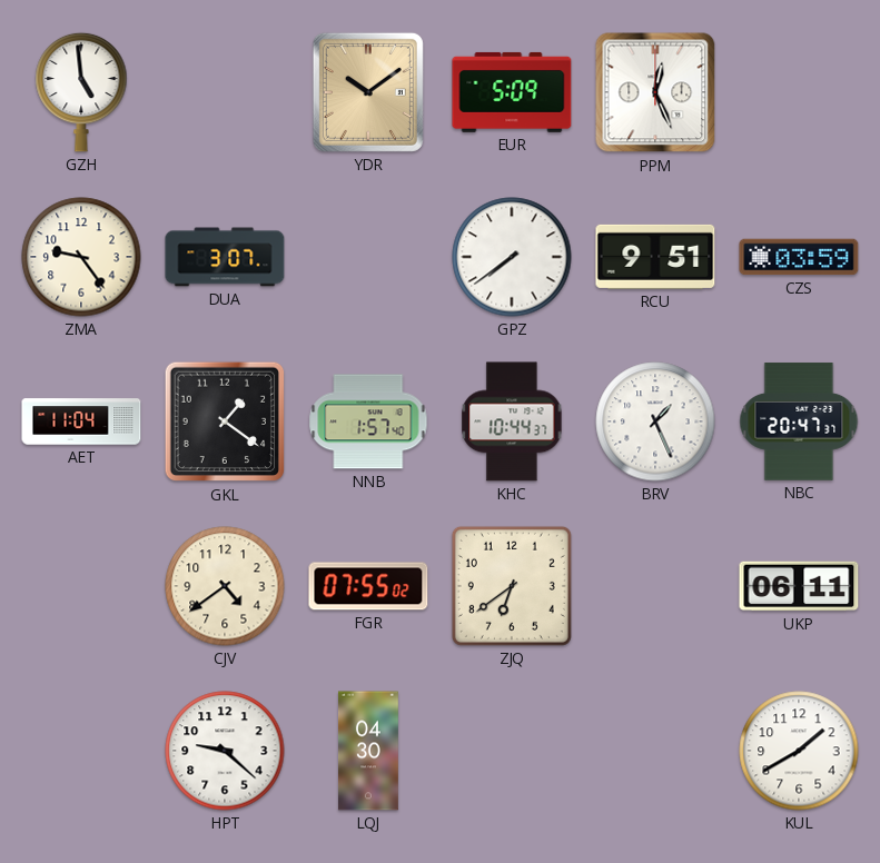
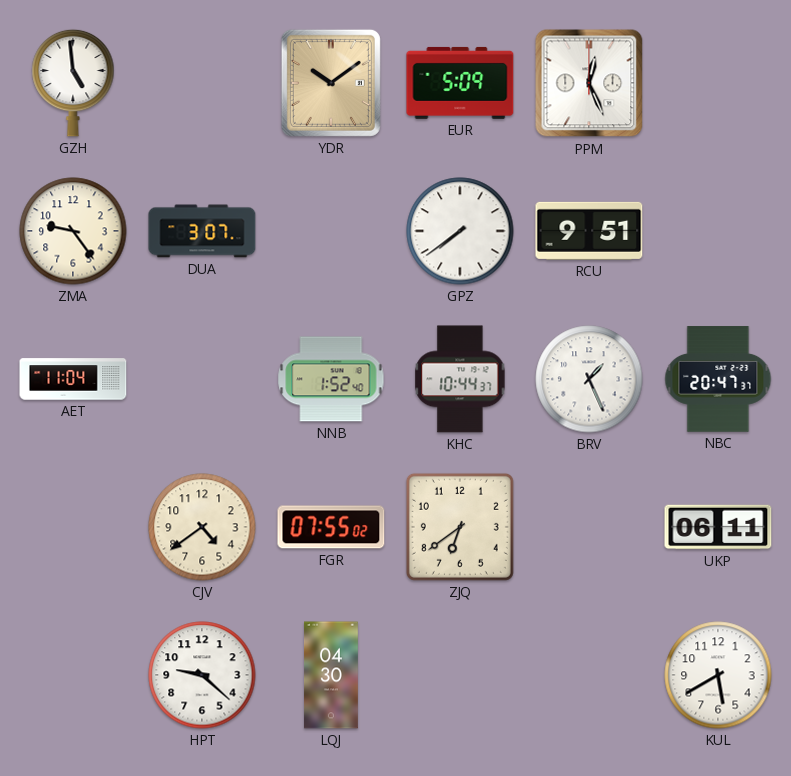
CZS: 03:59 -> none (799, 257)
GKL: 1:21 -> none (225, 421)
NNB: 1:57 -> 1:52 (331, 379)
KUL: 1:40 -> 5:40 (718, 675)
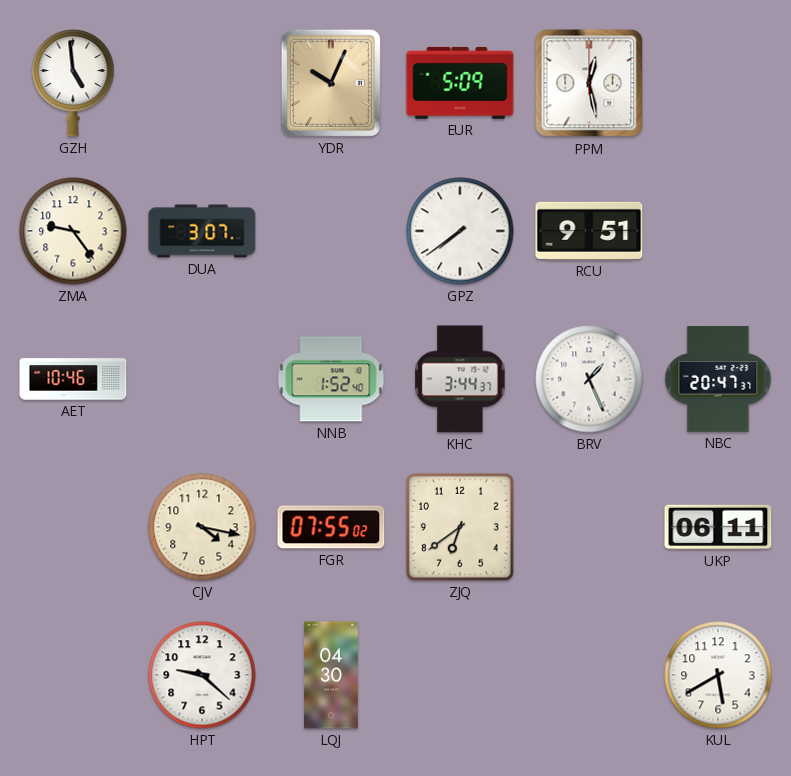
YDR: 10:09 -> 10:04 (331, 83)
PPM: 12:26 -> 12:28 (589, 83)
AET: 11:04 -> 10:46 (73, 379)
KHC: 10:44 -> 3:44 (460, 379)
CJV: 4:39 -> 4:17 (202, 527)
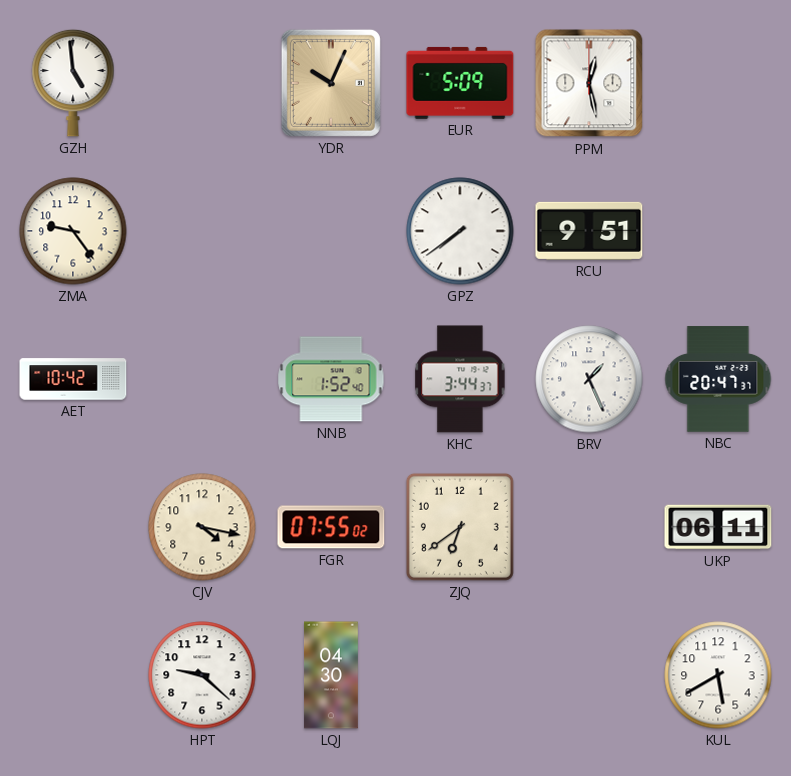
DUA: 3:07 -> none (202, 231)
AET: 10:46 -> 10:42 (73, 379)
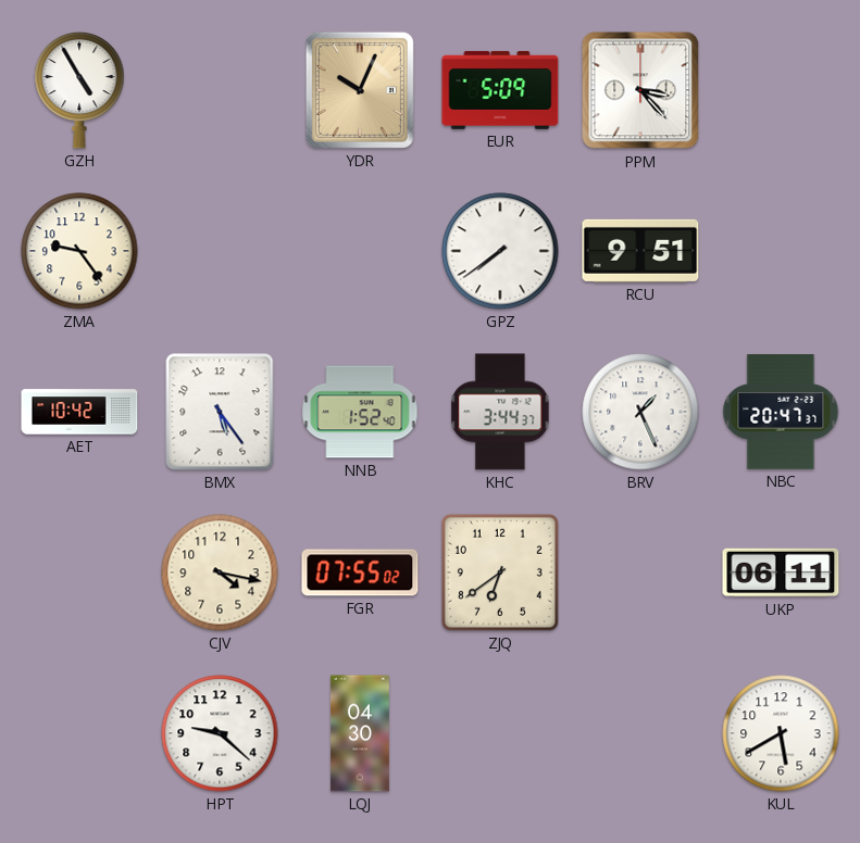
GZH: 4:59 -> 4:55 (79, 90)
PPM: 12:28 -> 3:23 (640, 90)
BMX: none -> 5:24 (220, 412)
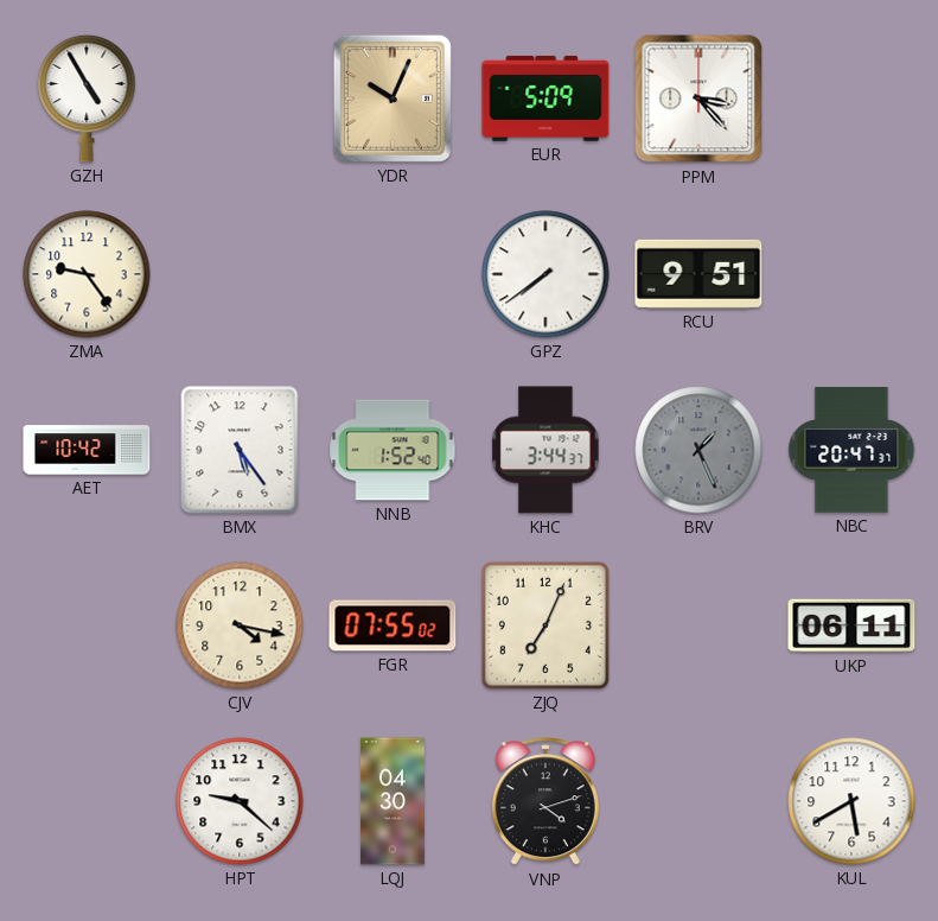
BRV dial: white -> grey (698, 450)
ZJQ: 6:39 -> 7:04 (545, 625)
VNP: none -> 4:12 (545, 802)
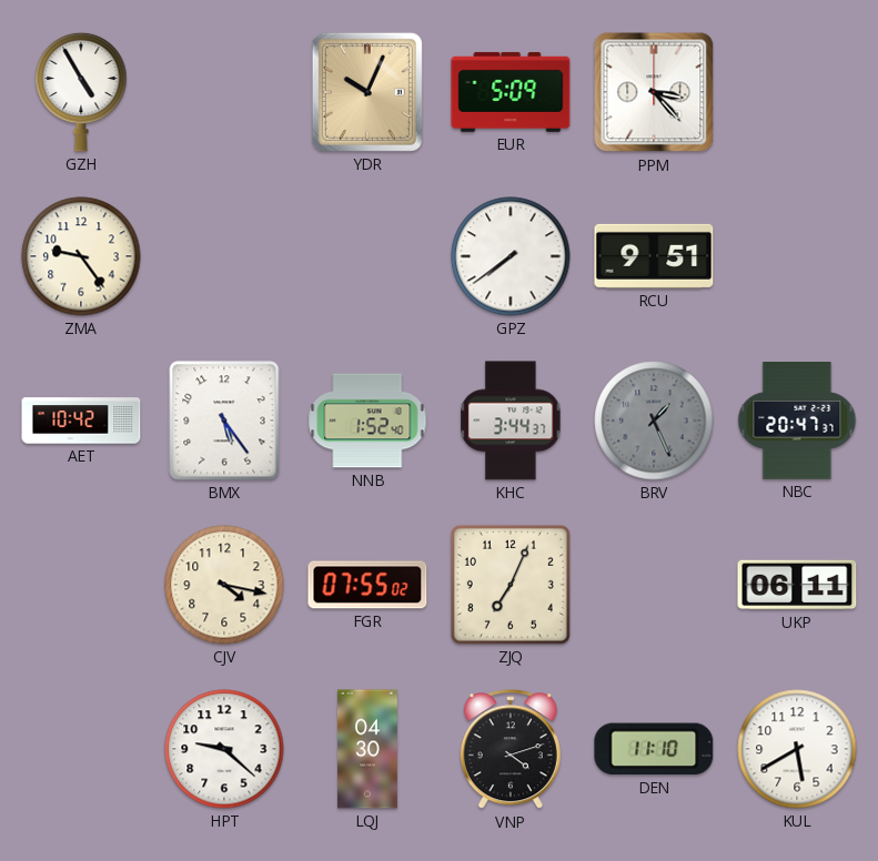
DEN: none -> 11:10 (654, 749)
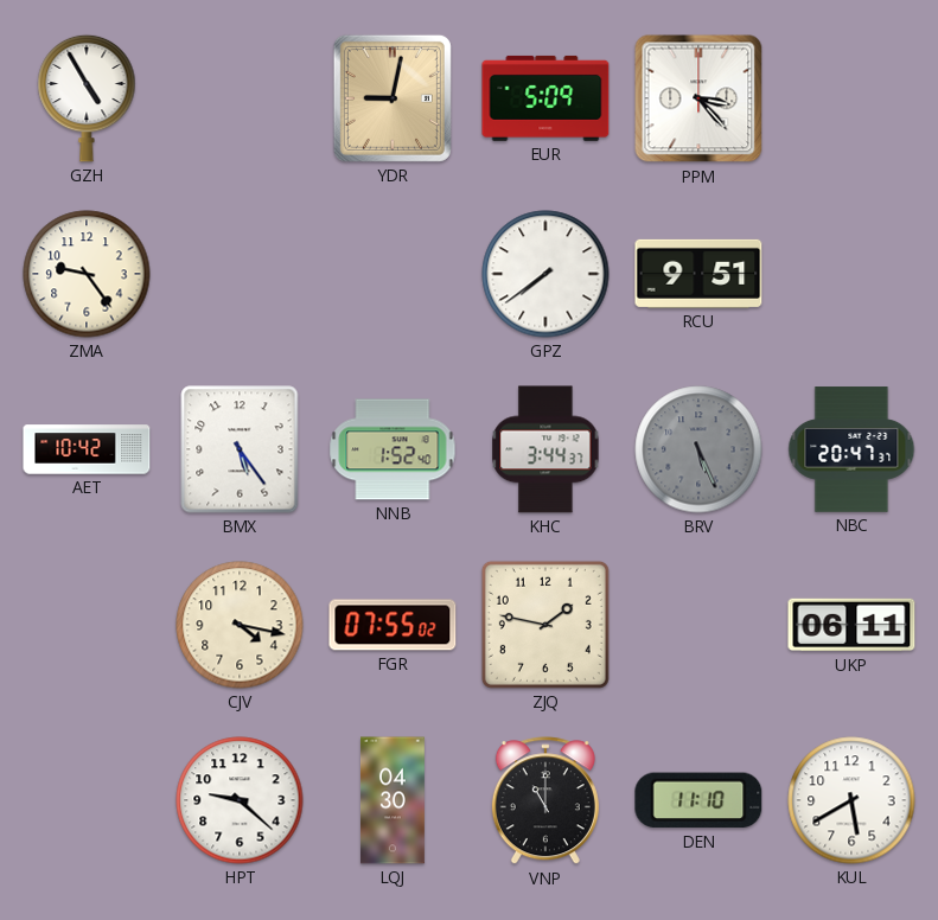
YDR: 10:04 -> 9:02 (393, 98)
BRV: 1:26 -> 5:26 (698, 449)
ZJQ: 7:04 -> 1:47 (545, 625)
VNP: 4:12 -> 11:00 (545, 801)
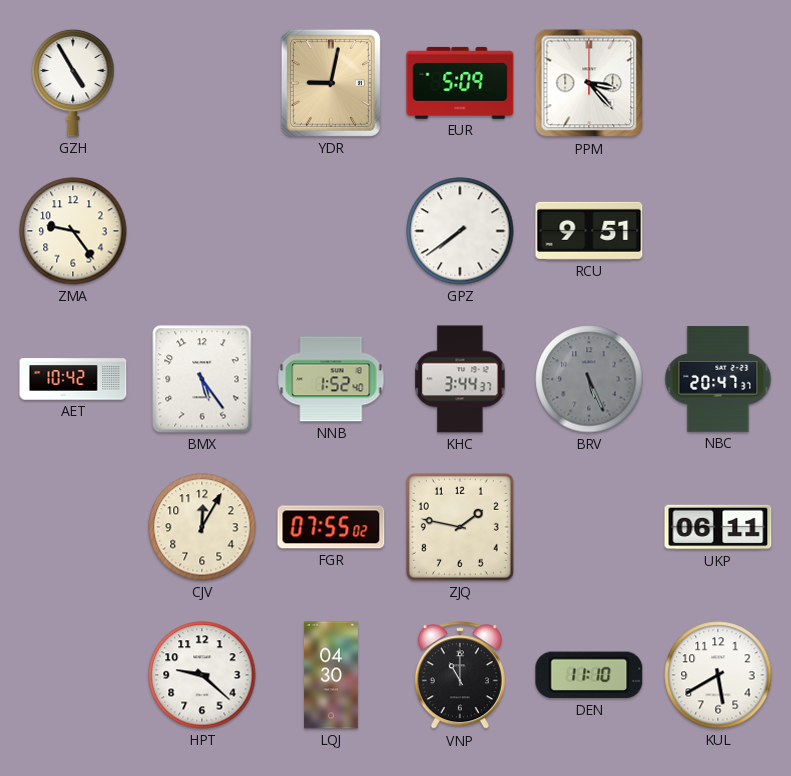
CJV: 4:17 -> 12:05 (202, 527)
